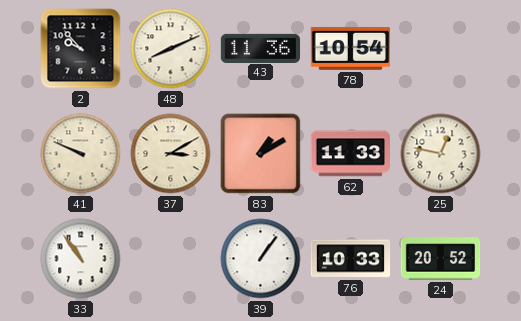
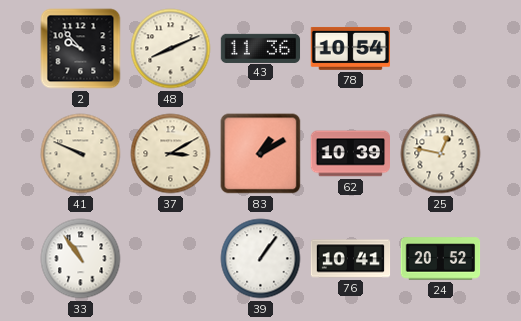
62: 11:33 -> 10:39 (350, 154)
76: 10:33 -> 10:41 (351, 259)
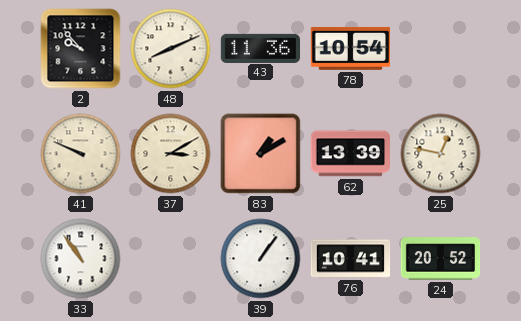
62: 10:39 -> 13:39 (350, 154)
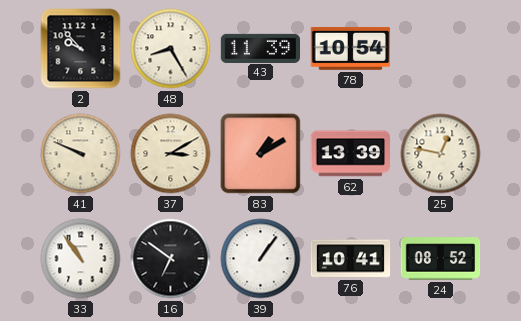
48: 8:11 -> 8:25 (171, 49)
43: 11:36 -> 11:39 (261, 48)
16: none -> 6:51 (171, 259)
24: 20:52 -> 08:52 (441, 259)
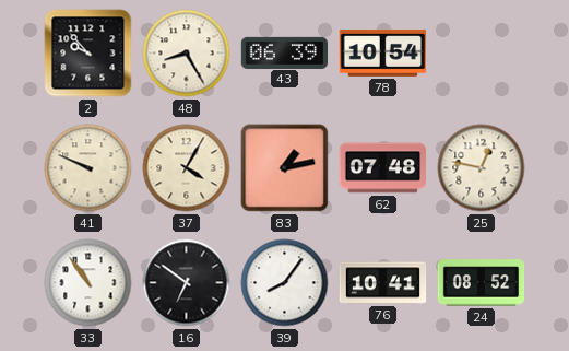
43: 11:39 -> 06:39 (285, 52)
37: 3:10 -> 4:05 (187, 168)
83: 1:10 -> 1:13 (285, 168)
62: 13:39 -> 07:48 (382, 168)
39: 1:06 -> 8:06 (285, 283)
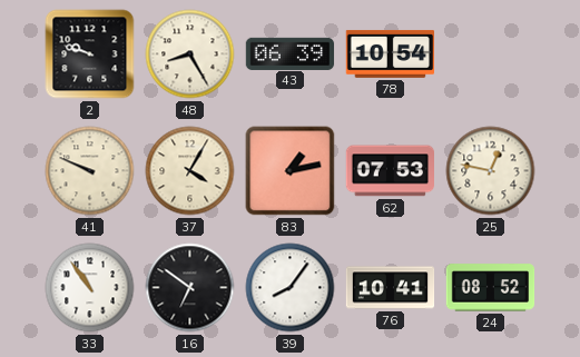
2: 9:53 -> 9:48 (90, 54)
62: 07:48 -> 07:53 (390, 171)
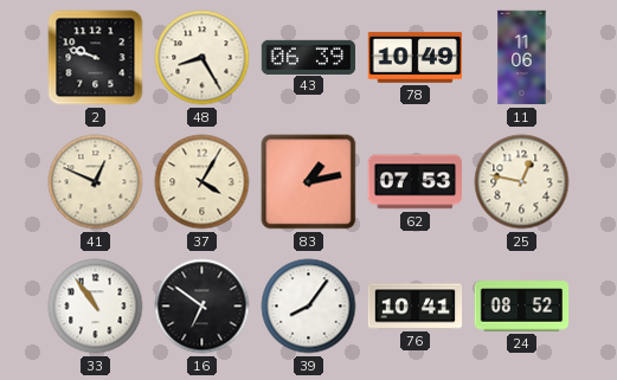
78: 10:54 -> 10:49 (414, 57)
11: none -> 11:06 (522, 58)
41: 9:49 -> 12:49 (96, 182)
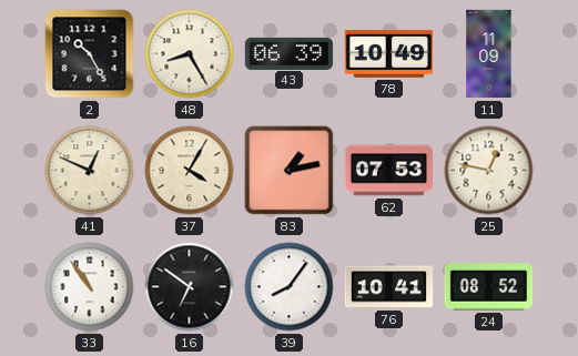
2: 9:48 -> 10:25 (90, 54)
11: 11:06 -> 11:09 (489, 54)
